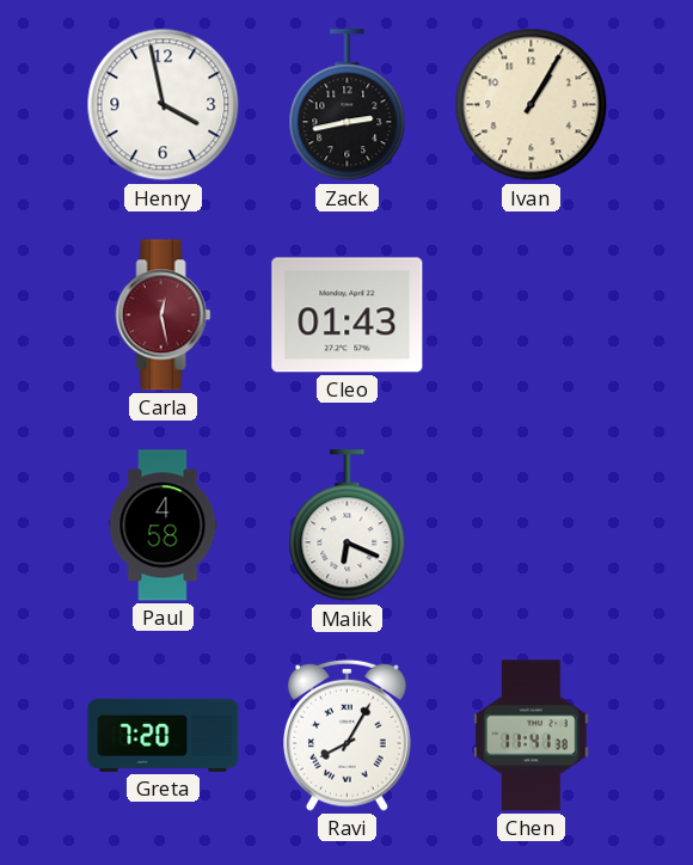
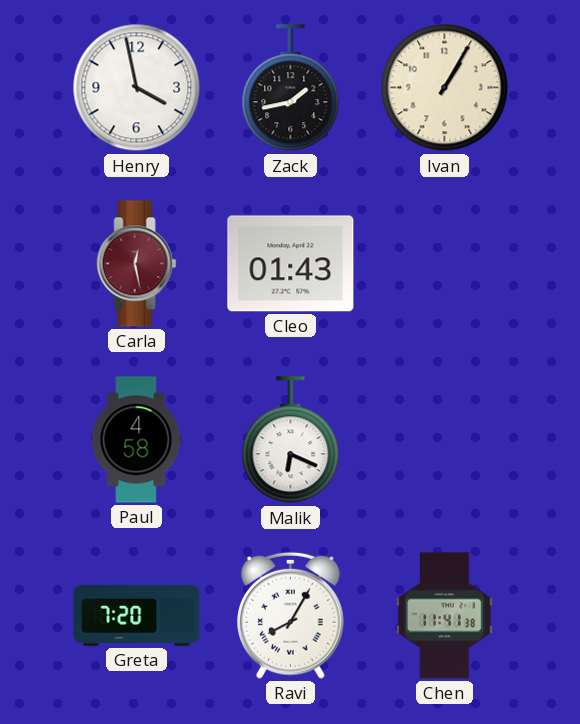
Zack: 2:43 -> 1:43 (291, 88)
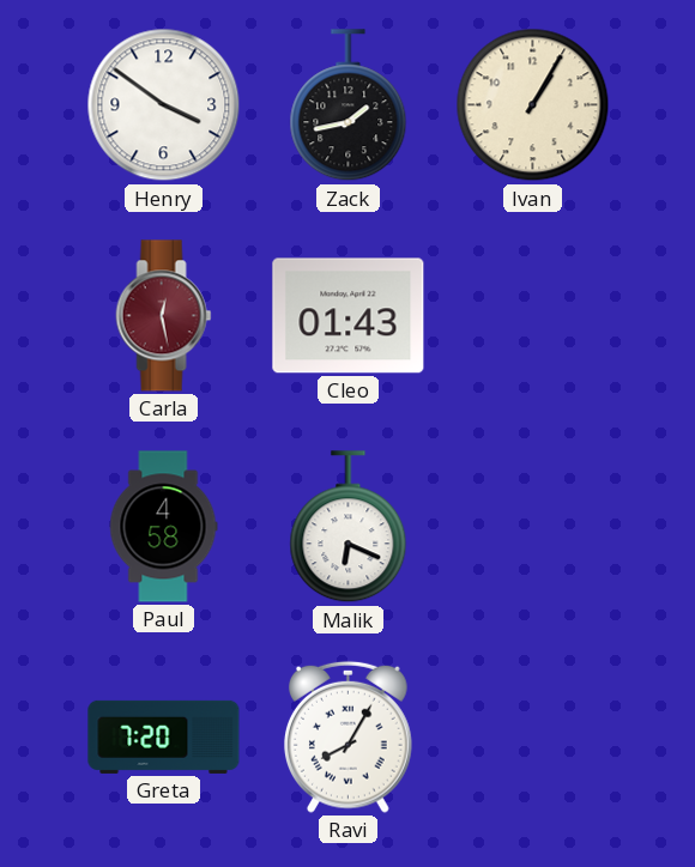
Henry: 3:58 -> 3:51 (164, 105)
Chen: 11:41 -> none (445, 616)
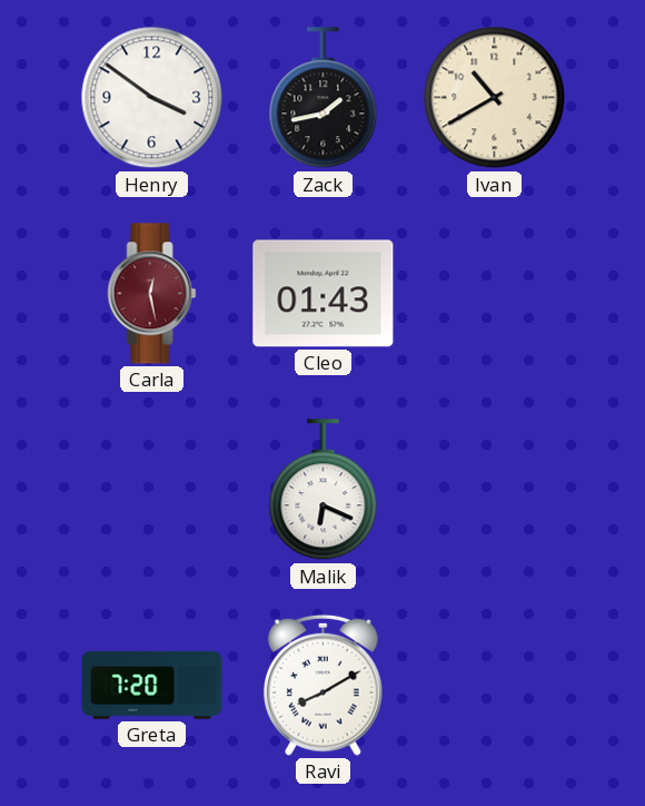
Ivan: 1:05 -> 10:40 (495, 98)
Paul: 4:58 -> none (163, 527)
Ravi: 8:05 -> 8:10 (324, 685)
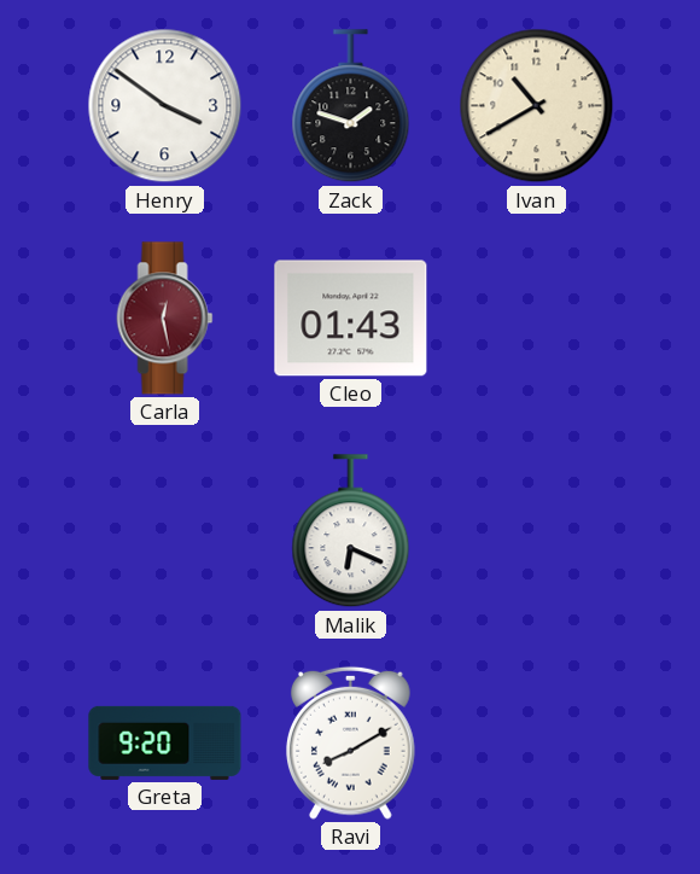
Zack: 1:43 -> 1:48 (351, 106)
Greta: 7:20 -> 9:20 (165, 742)
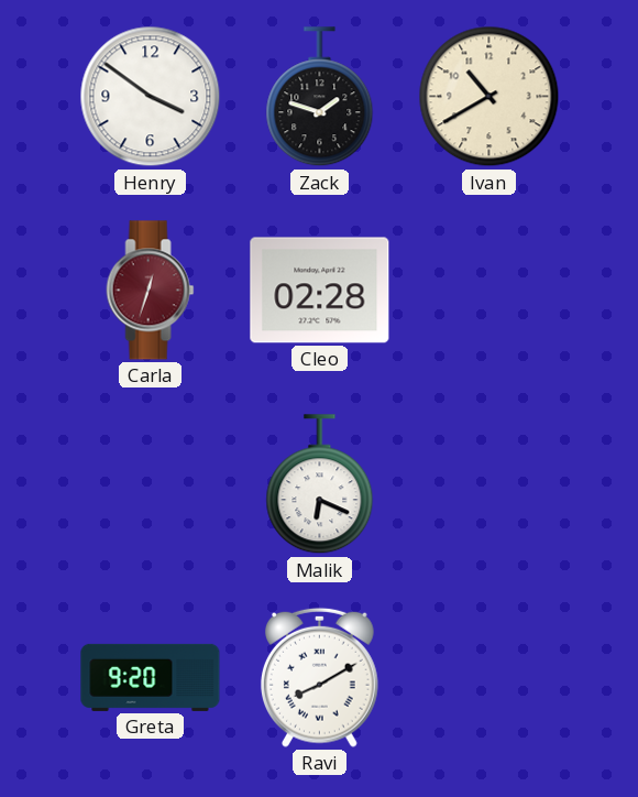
Carla: 12:28 -> 12:33 (151, 291)
Cleo: 01:43 -> 02:28 (320, 291)
